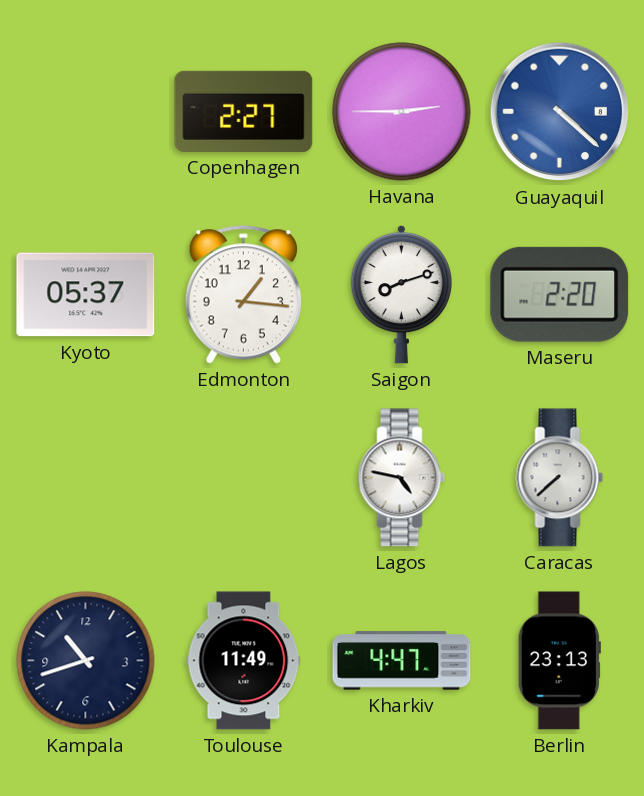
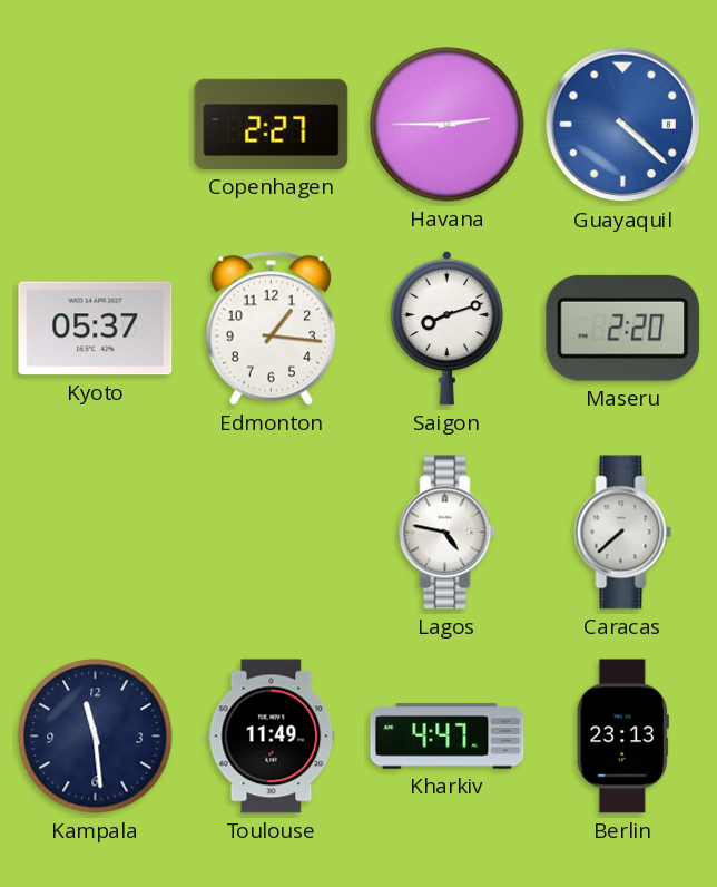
Kampala: 10:42 -> 11:29 (96, 737)
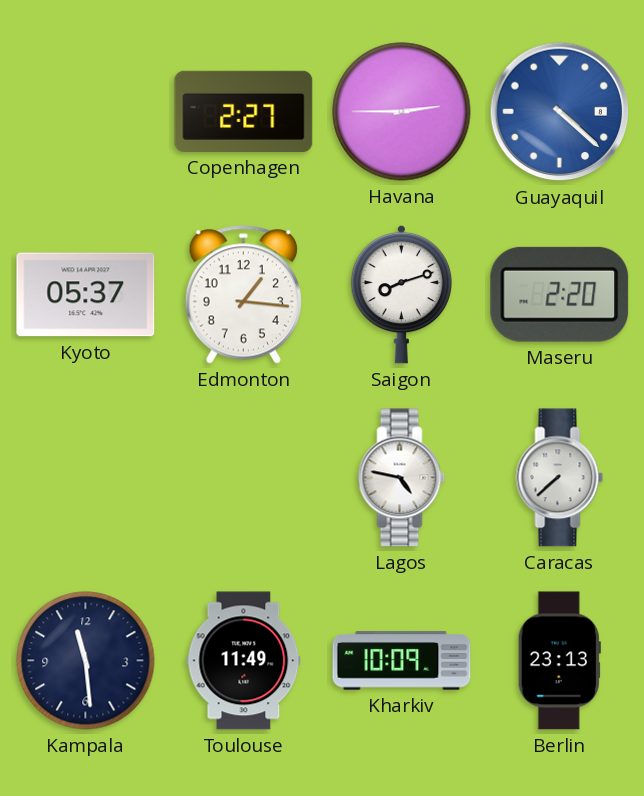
Kharkiv: 4:47 -> 10:09 (402, 661)
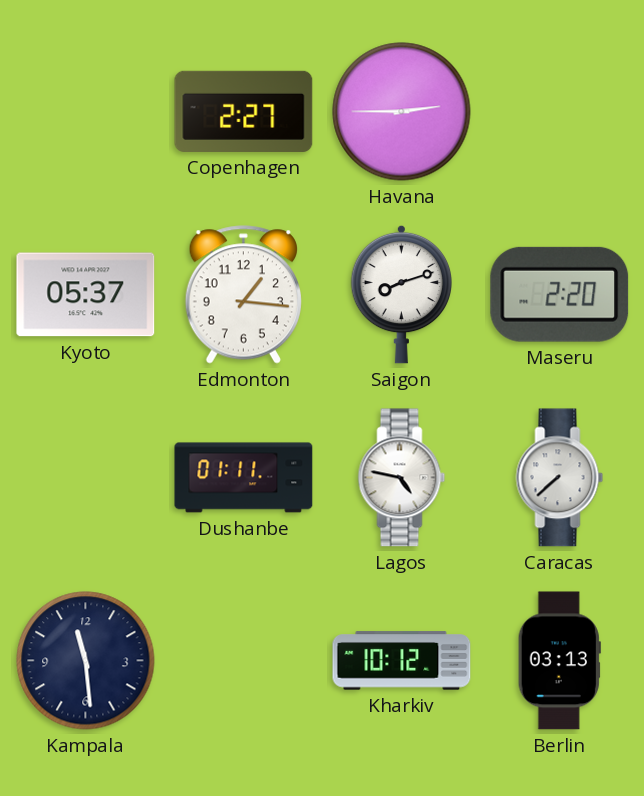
Guayaquil: 4:22 -> none (560, 112)
Dushanbe: none -> 01:11 (244, 478)
Toulouse: 11:49 -> none (244, 661)
Kharkiv: 10:09 -> 10:12 (402, 661)
Berlin: 23:13 -> 03:13 (559, 661)
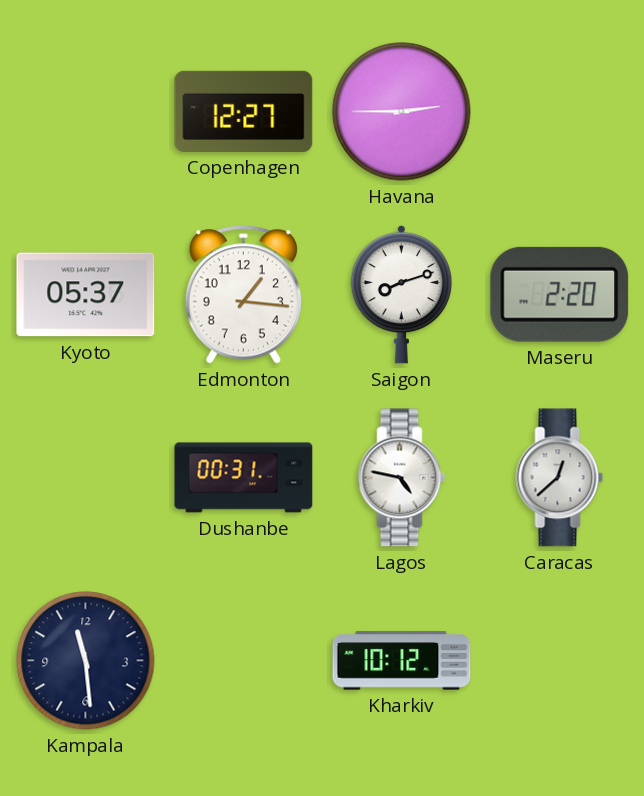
Copenhagen: 2:27 -> 12:27 (244, 111)
Dushanbe: 01:11 -> 00:31 (244, 478)
Caracas: 7:38 -> 12:38 (560, 478)
Berlin: 03:13 -> none (559, 661)
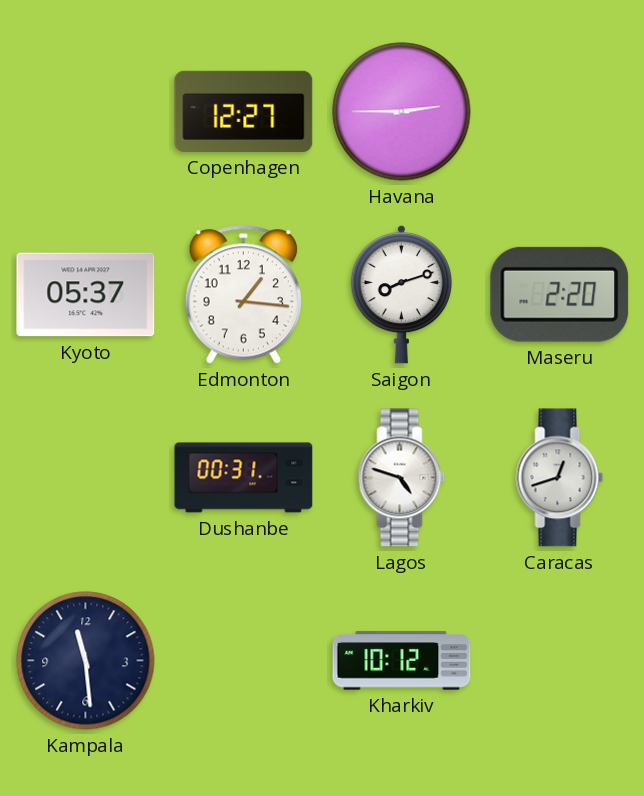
Lagos: 4:47 -> 4:48 (402, 478)
Caracas: 12:38 -> 12:42 (560, 478)
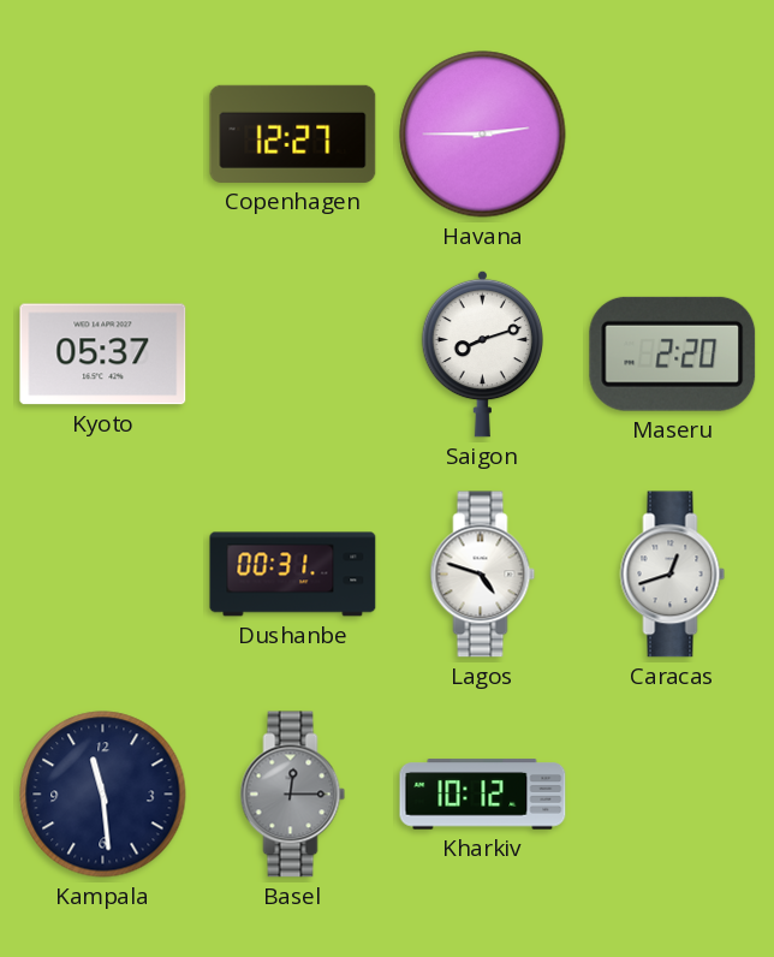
Edmonton: 1:16 -> none (243, 295)
Basel: none -> 12:15 (293, 795)
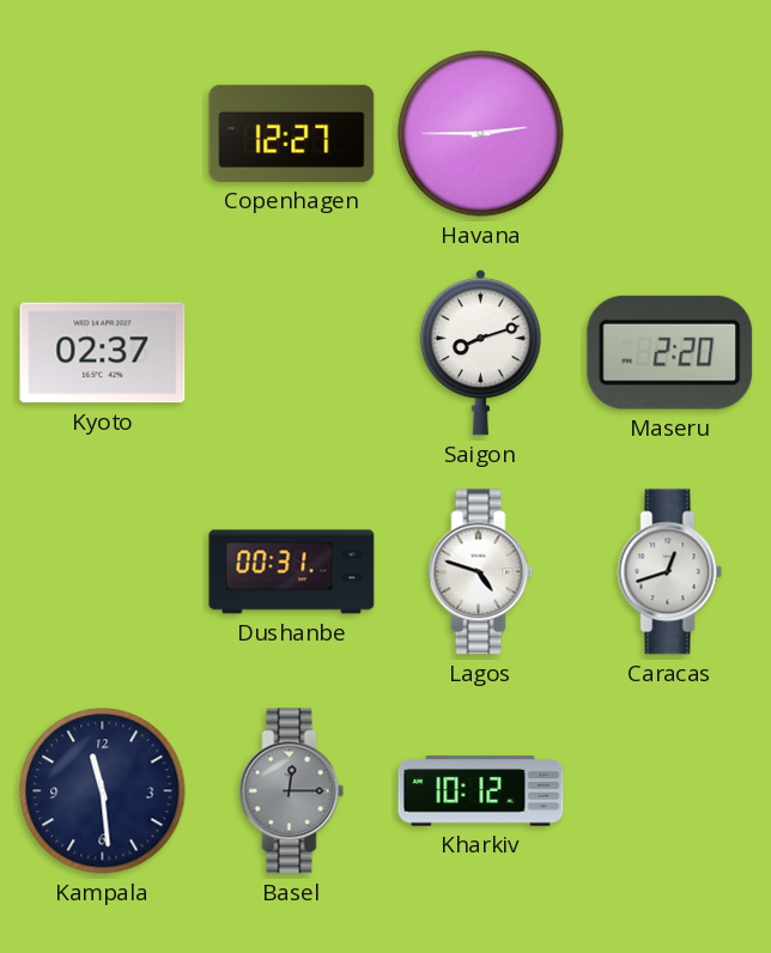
Kyoto: 05:37 -> 02:37 (103, 353)
